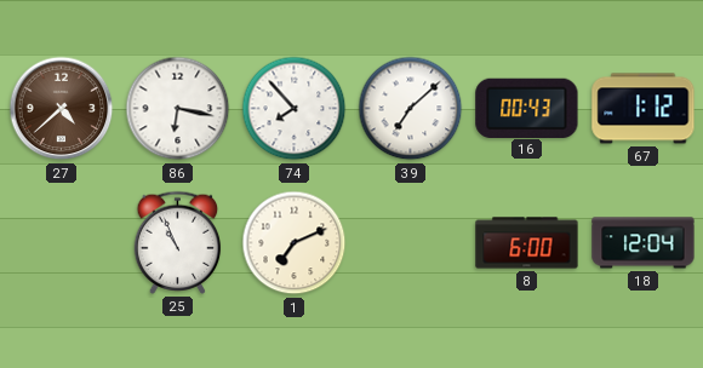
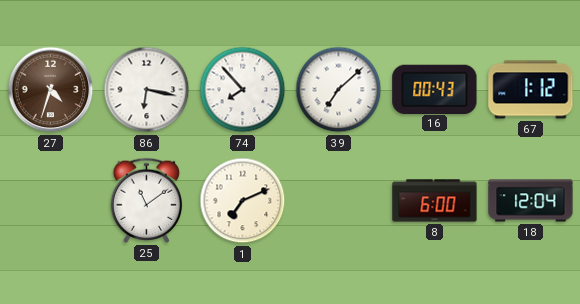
27: 4:38 -> 4:33 (51, 90)
25: 10:56 -> 11:09 (147, 200)
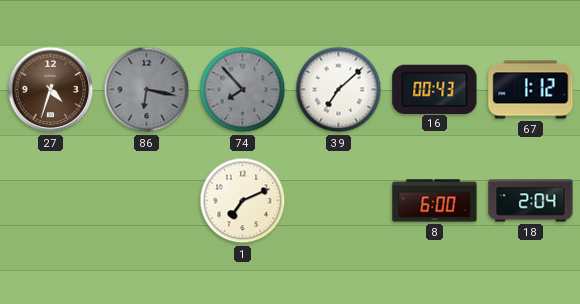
86 dial: white -> grey (147, 90)
74 dial: white -> grey (243, 90)
25: 11:09 -> none (147, 200)
18: 12:04 -> 2:04 (531, 201)
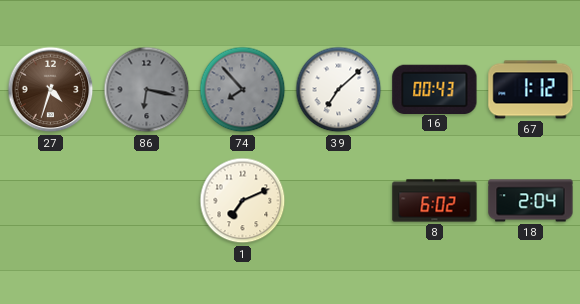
8: 6:00 -> 6:02 (435, 201)
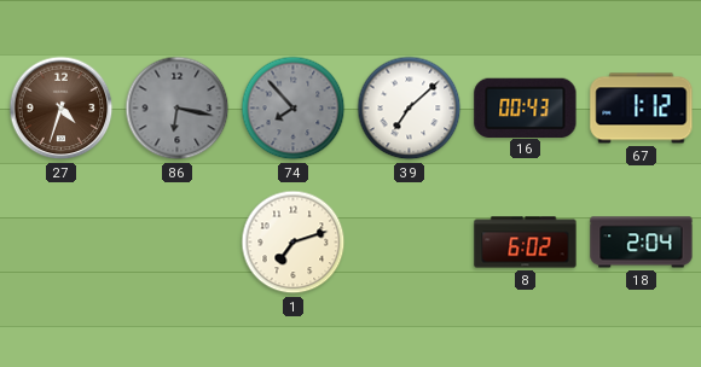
1: 7:11 -> 7:12 (294, 243)
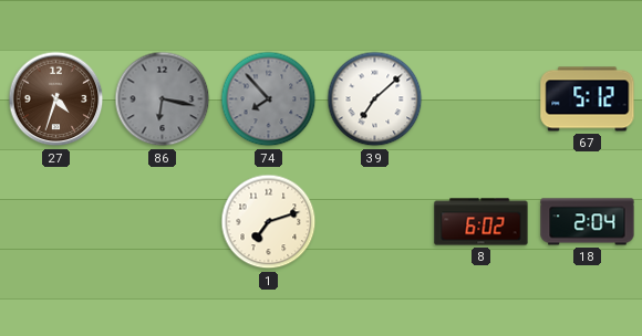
16: 00:43 -> none (526, 107)
67: 1:12 -> 5:12 (588, 99)
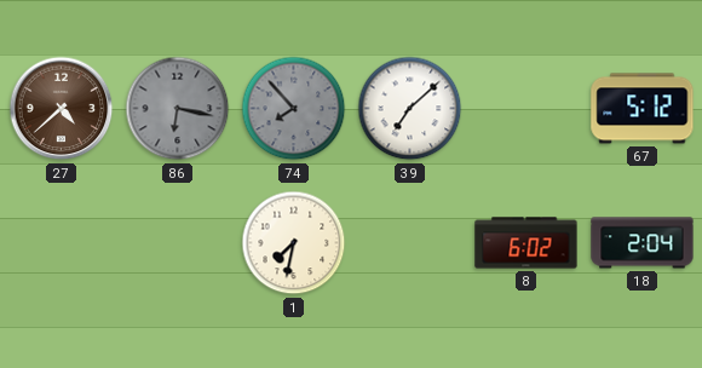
27: 4:33 -> 4:38 (62, 109)
1: 7:12 -> 7:32 (294, 243)
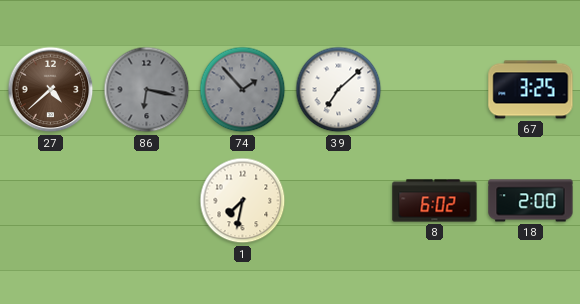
74: 7:53 -> 1:53 (243, 90)
67: 5:12 -> 3:25 (531, 90)
18: 2:04 -> 2:00 (531, 201)
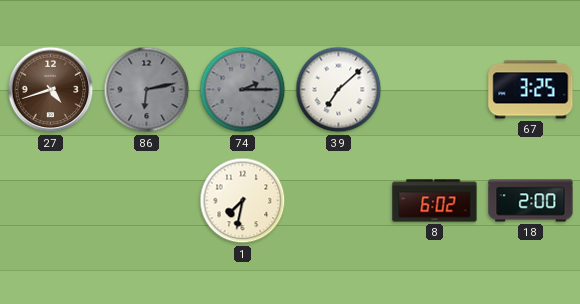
27: 4:38 -> 4:42 (51, 90)
86: 6:17 -> 6:13 (147, 90)
74: 1:53 -> 2:15 (243, 90)
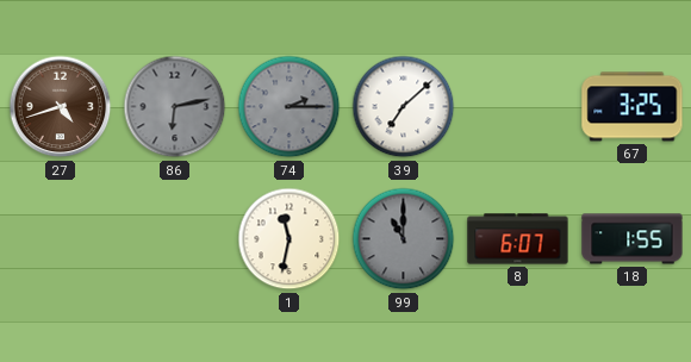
1: 7:32 -> 11:32 (290, 239)
99: none -> 11:00 (404, 239)
8: 6:02 -> 6:07 (518, 239)
18: 2:00 -> 1:55 (633, 239)
